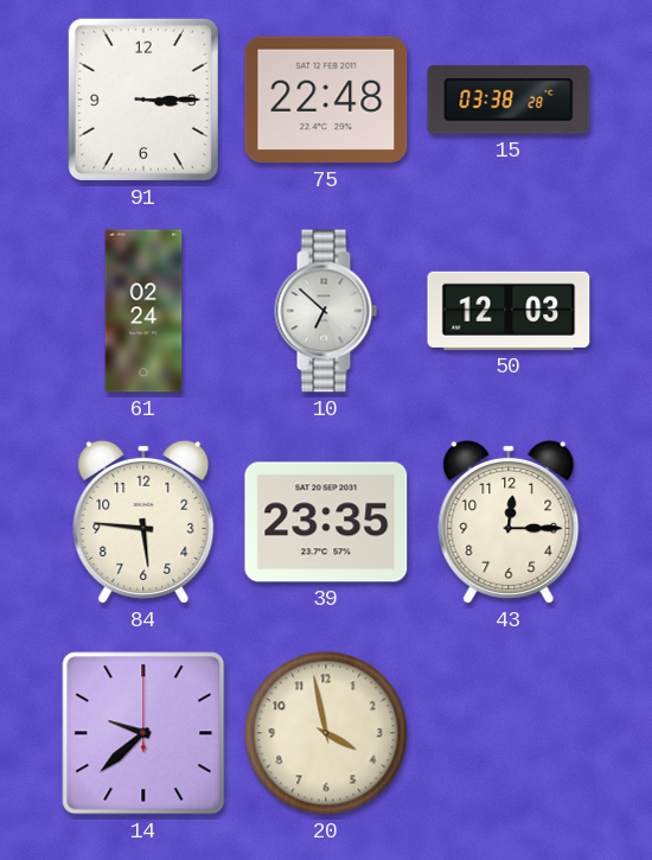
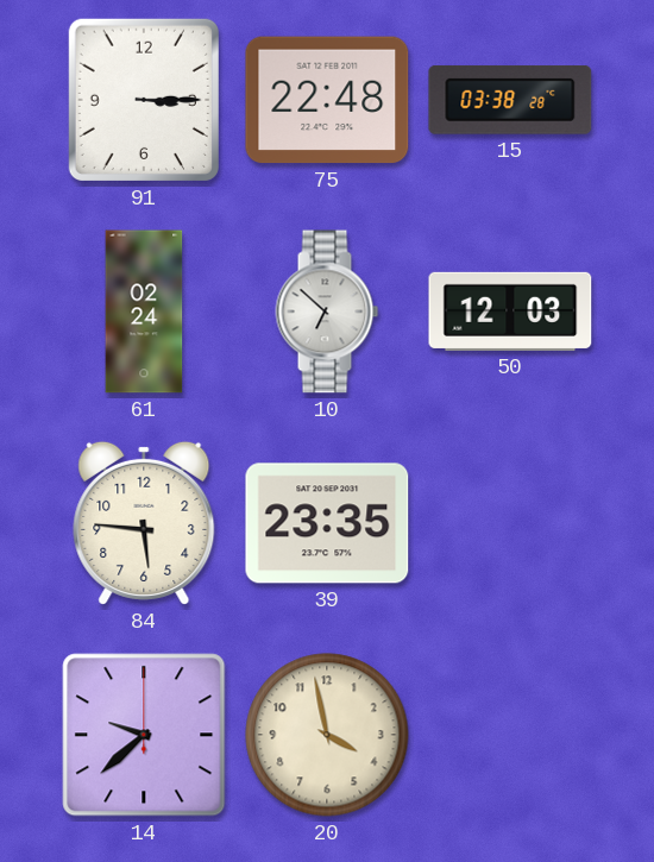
43: 12:15 -> none (509, 522)
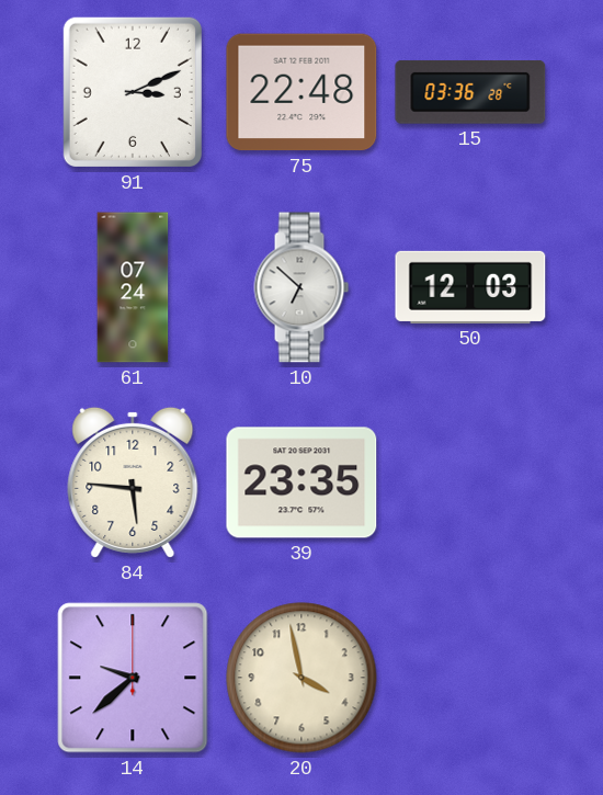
91: 3:15 -> 3:11 (133, 92)
15: 03:38 -> 03:36 (470, 92)
61: 02:24 -> 07:24 (133, 287)
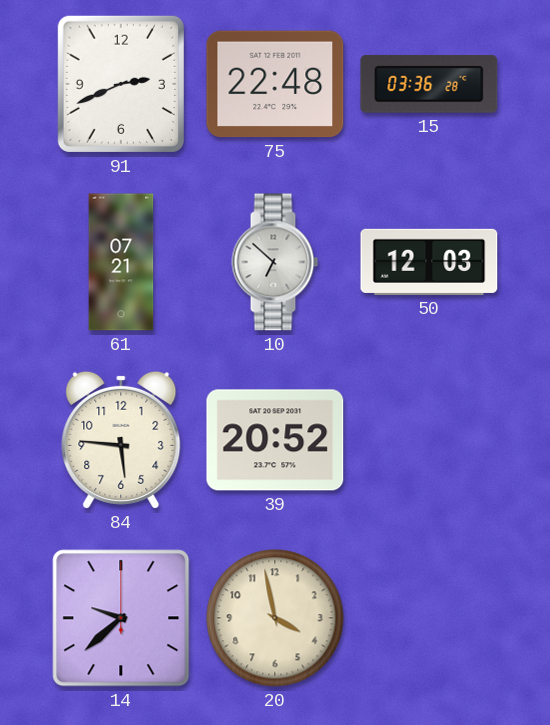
91: 3:11 -> 2:41 (121, 84)
61: 07:24 -> 07:21 (121, 262)
39: 23:35 -> 20:52 (275, 440)
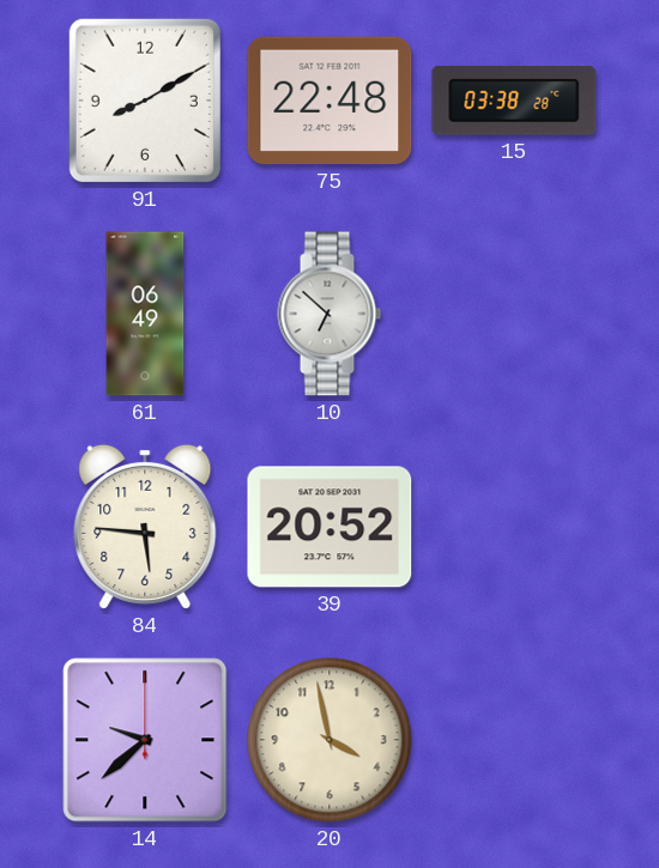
91: 2:41 -> 8:10 (145, 101)
15: 03:36 -> 03:38 (514, 101)
61: 07:21 -> 06:49 (145, 314)
50: 12:03 -> none (429, 262)
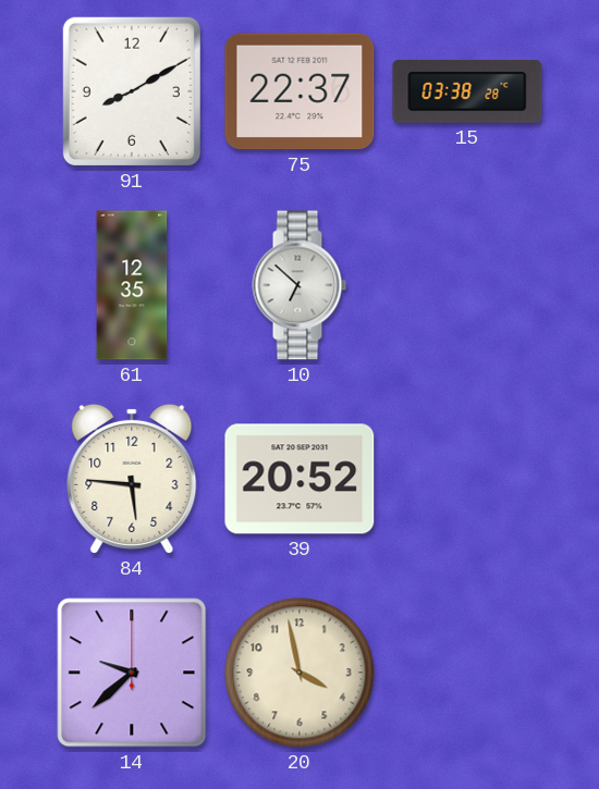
75: 22:48 -> 22:37 (299, 91)
61: 06:49 -> 12:35 (132, 285)
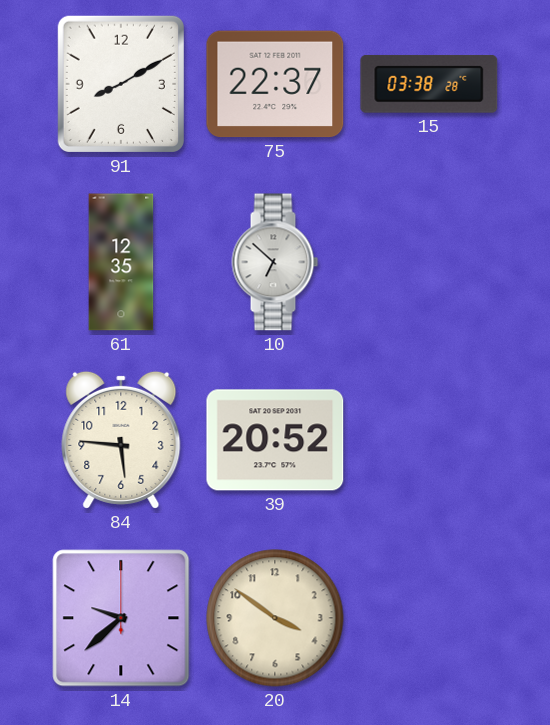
20: 3:58 -> 3:51 (275, 618)
